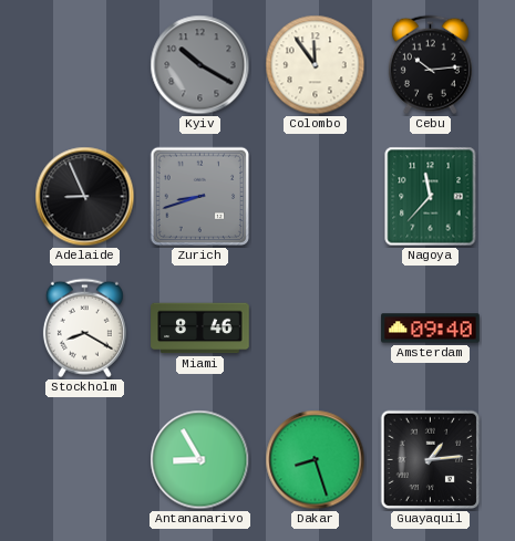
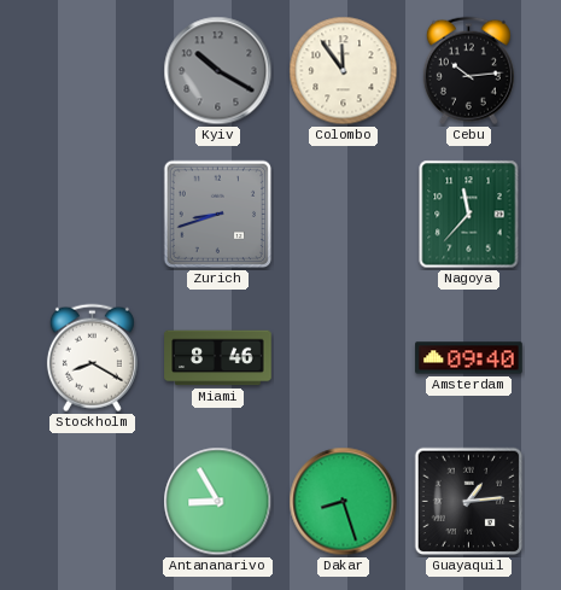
Adelaide: 8:56 -> none (85, 197)
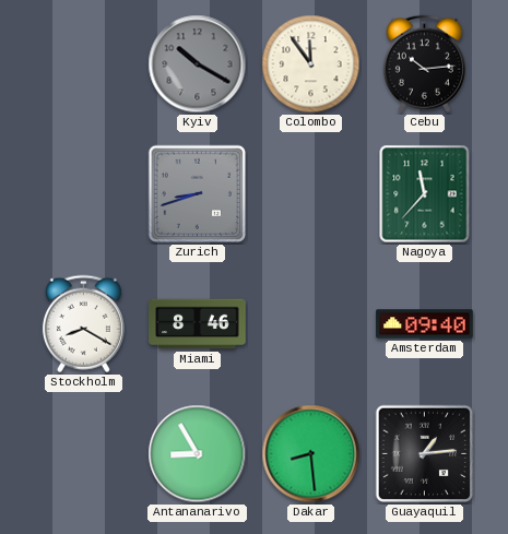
Dakar: 8:27 -> 8:29 (311, 454)
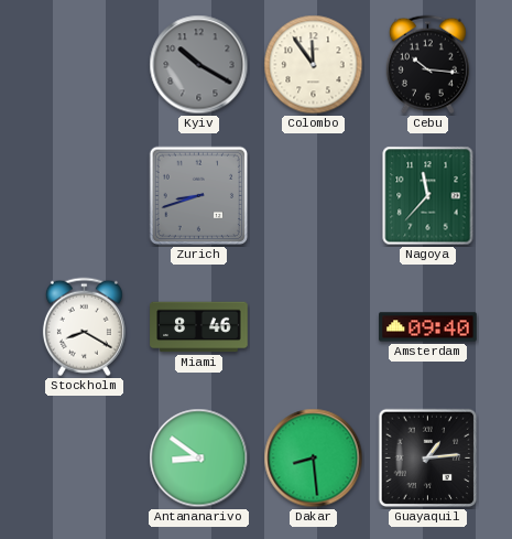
Cebu: 10:14 -> 10:16 (427, 65)
Antananarivo: 8:55 -> 8:51 (199, 459)
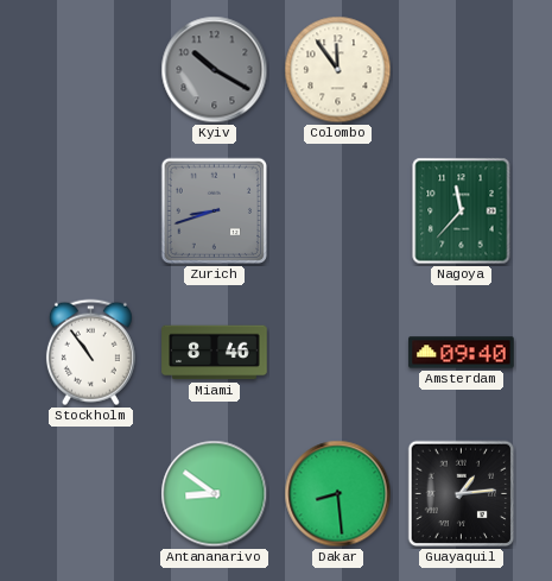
Cebu: 10:16 -> none (427, 65)
Stockholm: 8:20 -> 10:54 (90, 353)
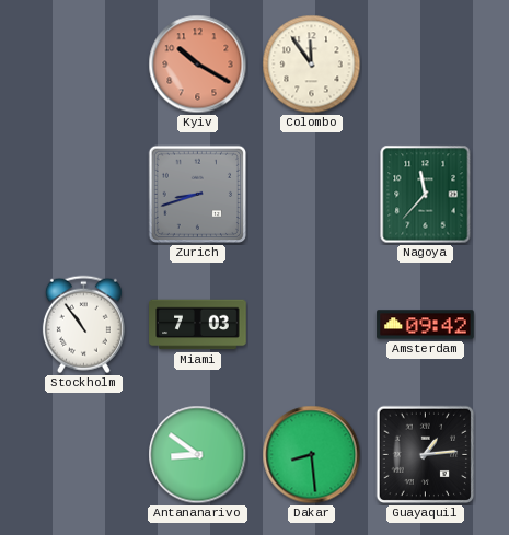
Kyiv dial: grey -> salmon (198, 65)
Miami: 8:46 -> 7:03 (198, 325)
Amsterdam: 09:40 -> 09:42 (426, 325)
